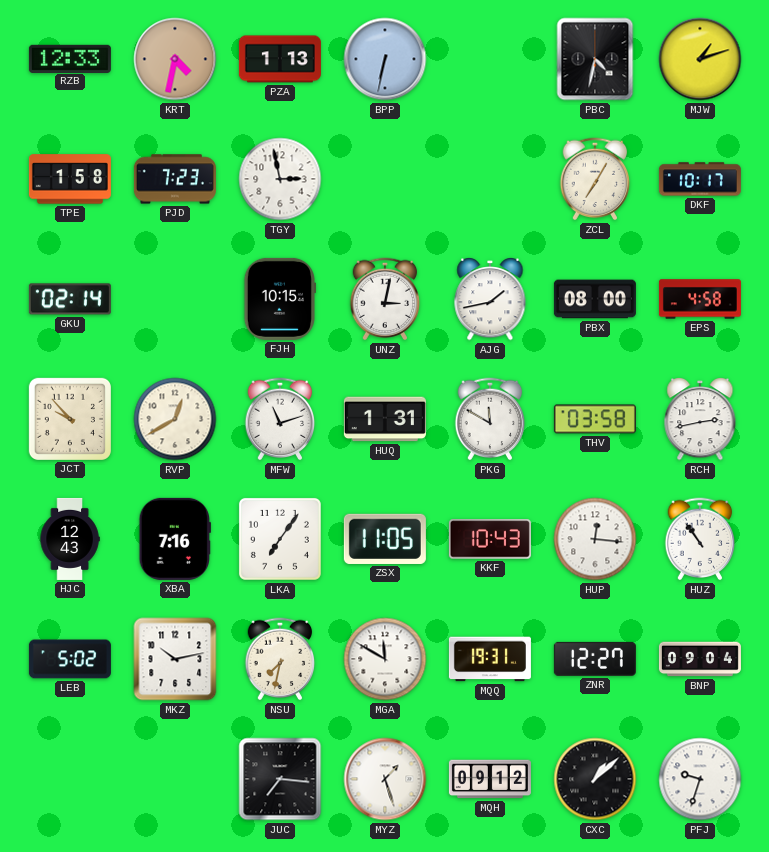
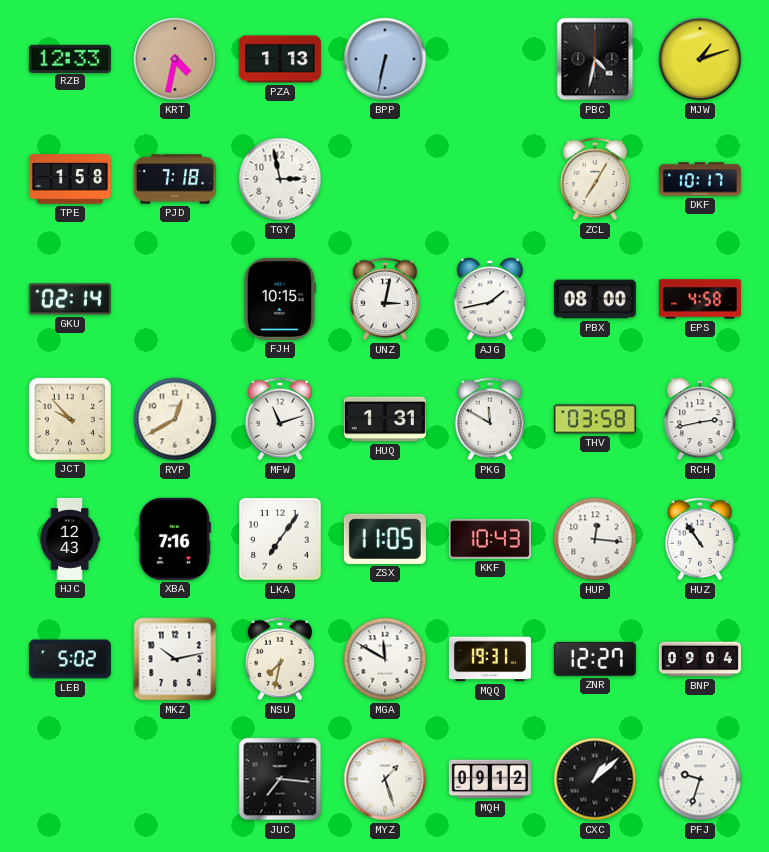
PJD: 7:23 -> 7:18 (175, 179)
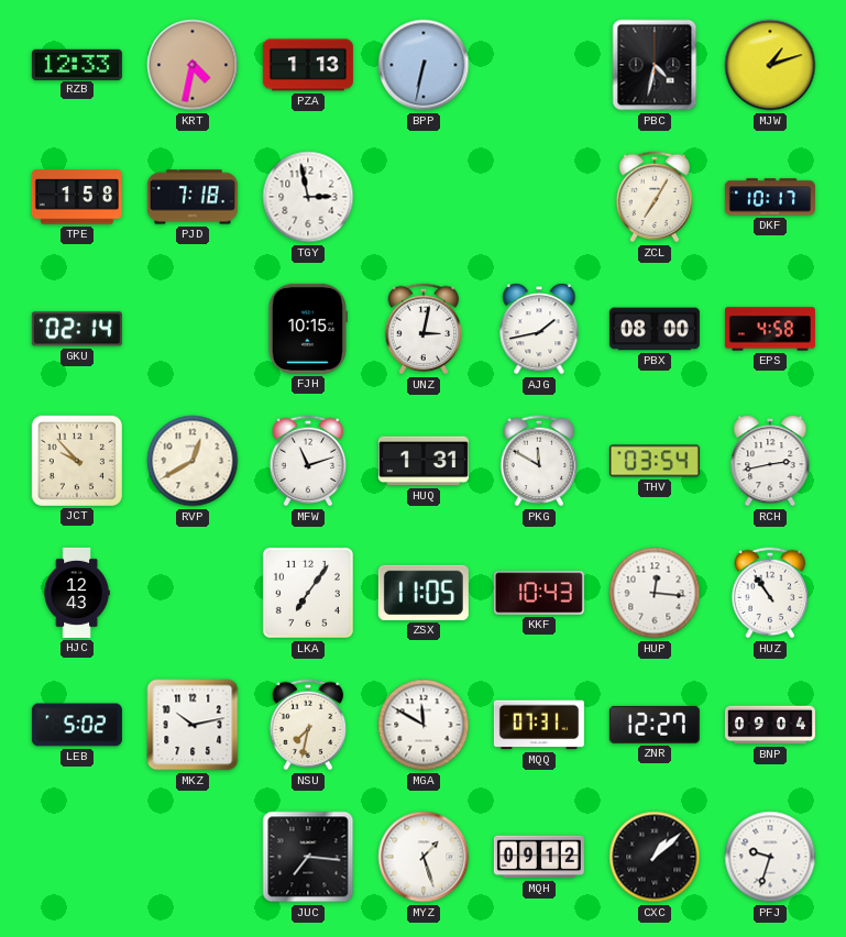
THV: 03:58 -> 03:54 (655, 461)
XBA: 7:16 -> none (174, 539)
MQQ: 19:31 -> 07:31 (539, 725)
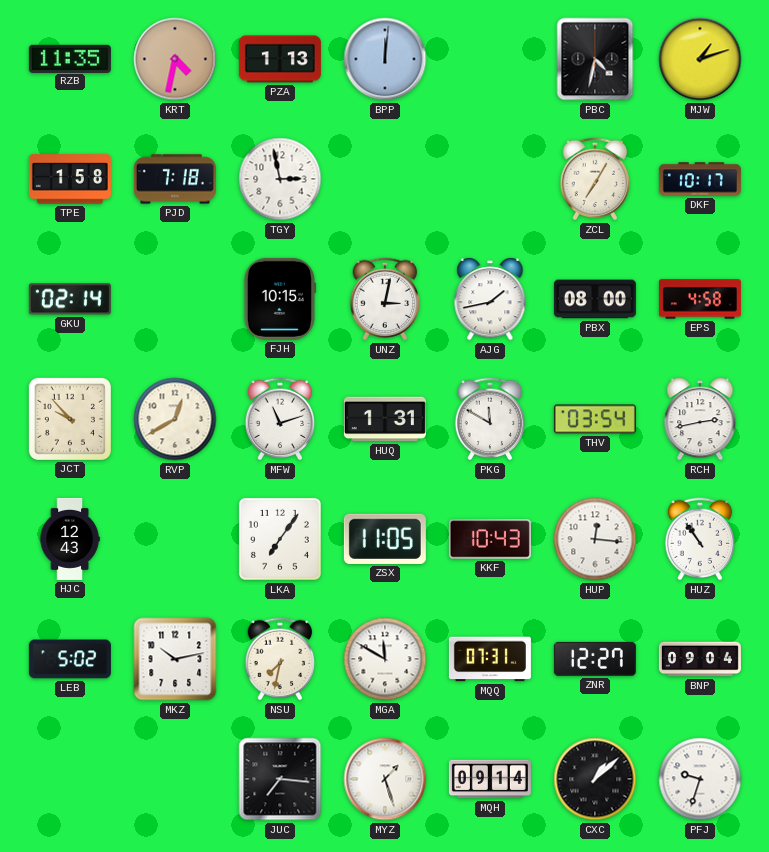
RZB: 12:33 -> 11:35 (70, 58)
BPP: 6:32 -> 12:01 (385, 59)
MQH: 09:12 -> 09:14 (490, 779)
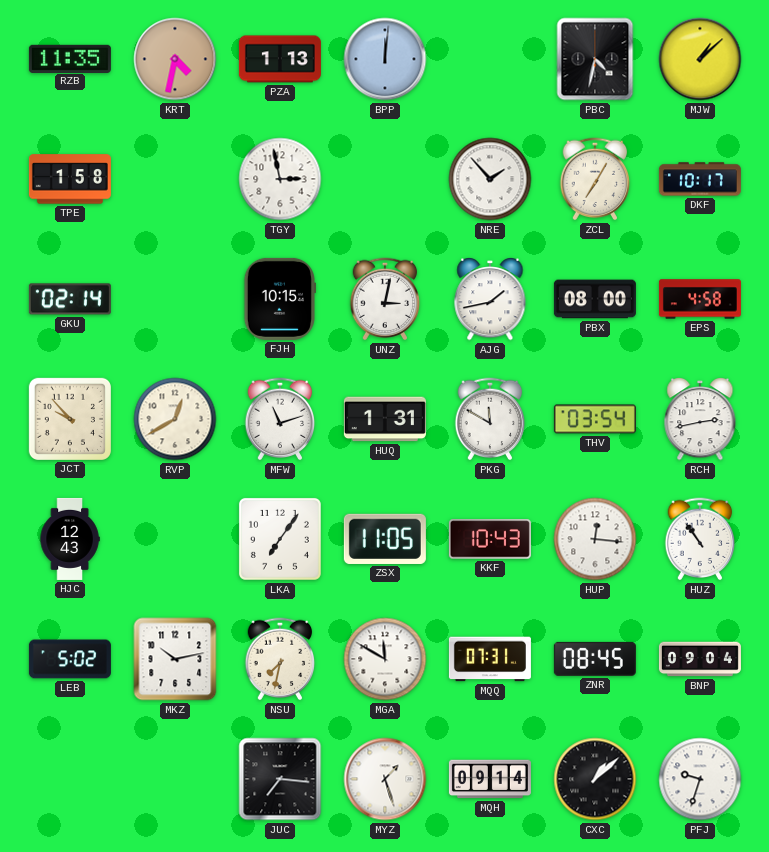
MJW: 1:12 -> 1:08 (700, 59)
PJD: 7:18 -> none (175, 179)
NRE: none -> 1:53 (490, 179)
ZNR: 12:27 -> 08:45 (595, 659)
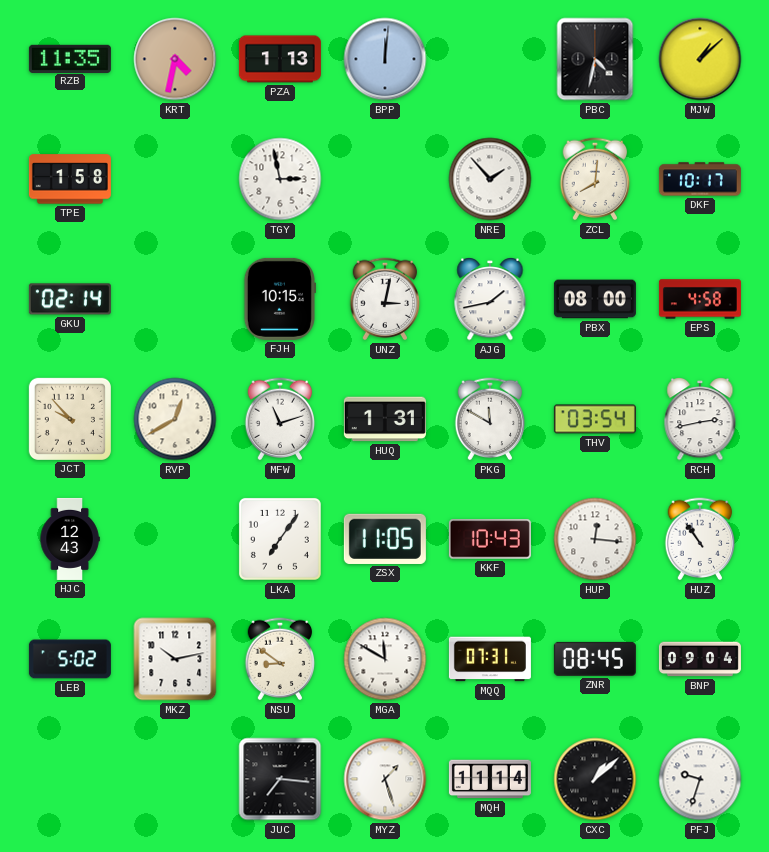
ZCL: 7:05 -> 8:01 (595, 179)
NSU: 7:32 -> 8:51 (280, 659)
MQH: 09:14 -> 11:14 (490, 779)
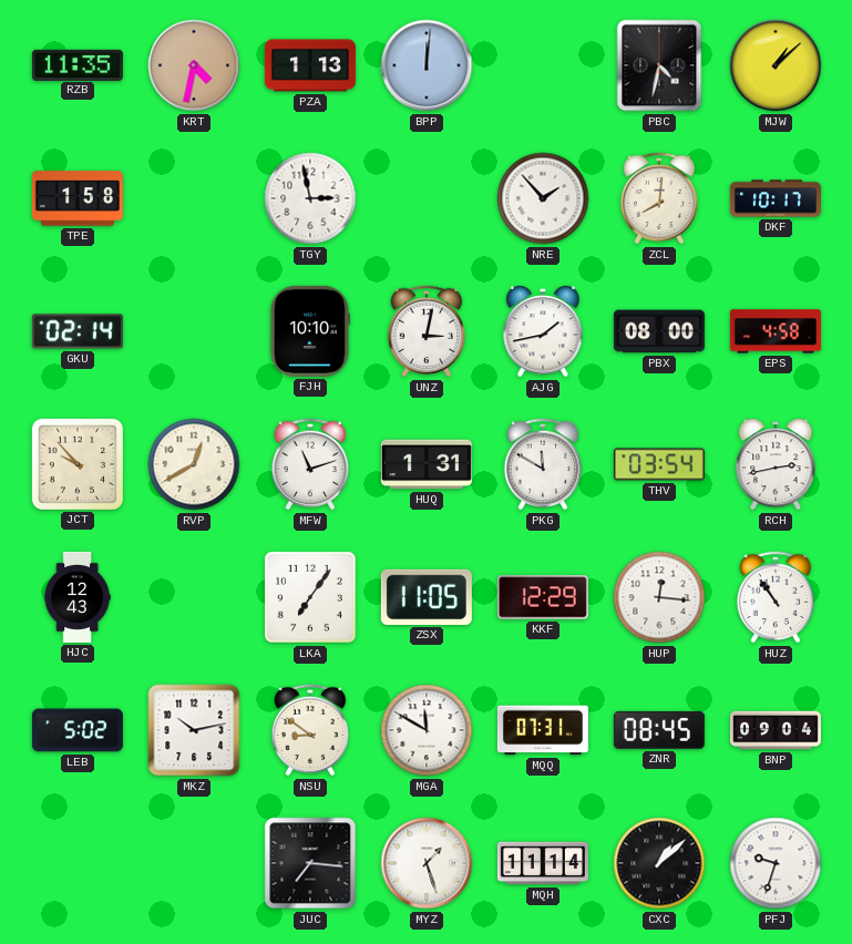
FJH: 10:15 -> 10:10 (309, 331)
KKF: 10:43 -> 12:29 (543, 597)
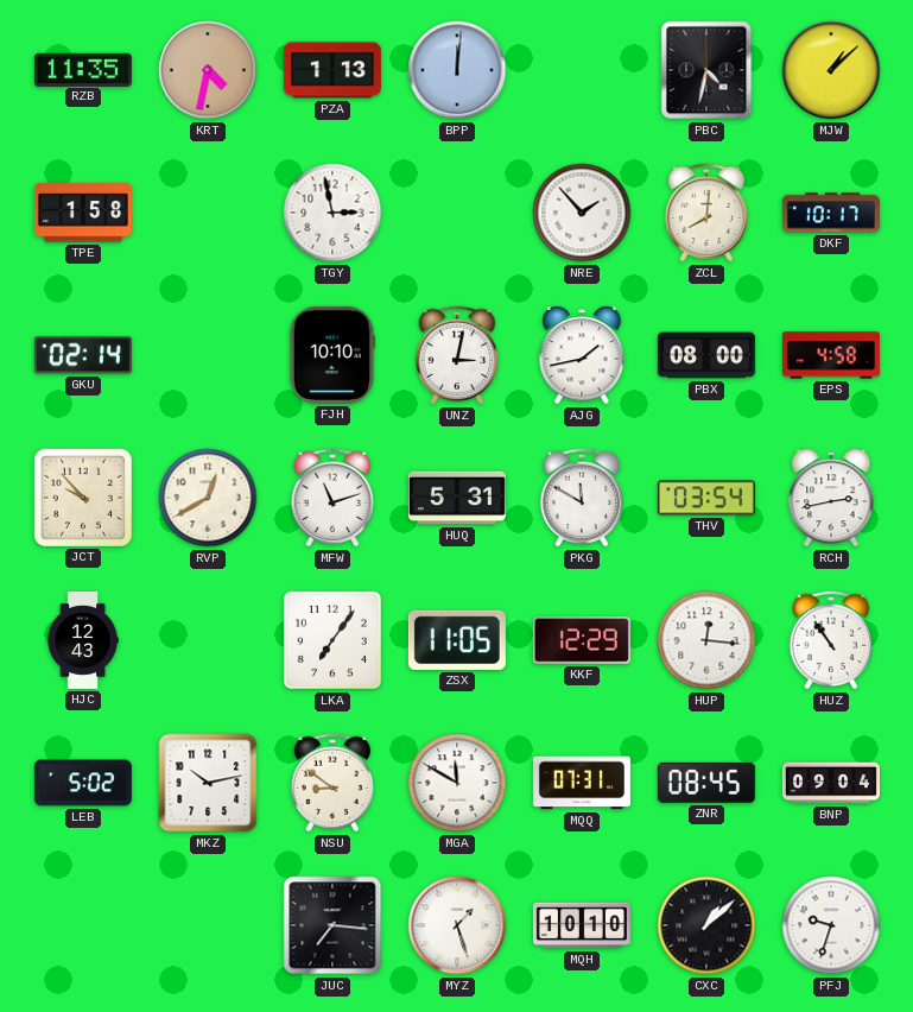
HUQ: 1:31 -> 5:31 (457, 498)
MQH: 11:14 -> 10:10 (582, 925)
